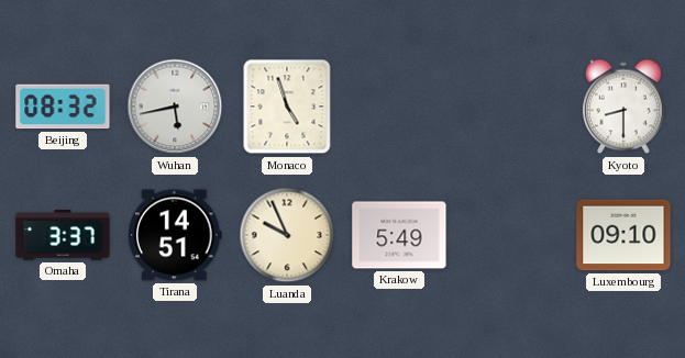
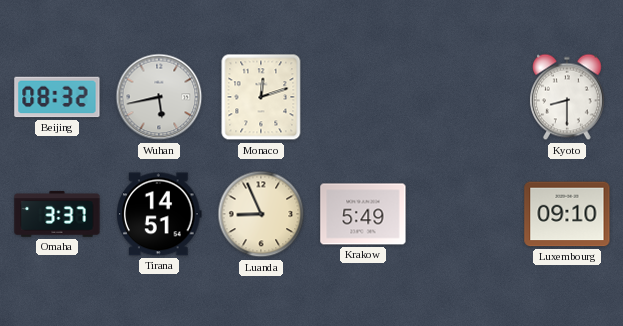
Monaco: 4:57 -> 12:12 (261, 97)
Luanda: 9:56 -> 8:56 (261, 214)
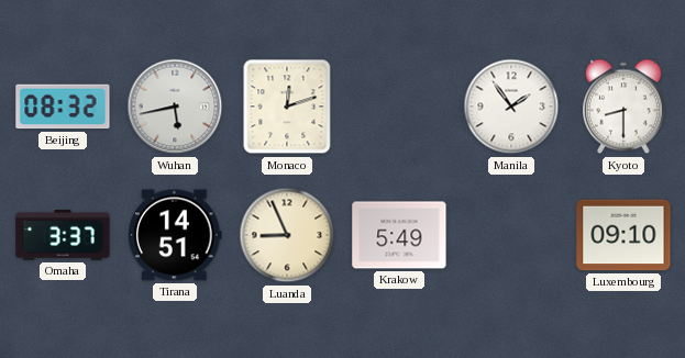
Manila: none -> 1:54 (511, 107)
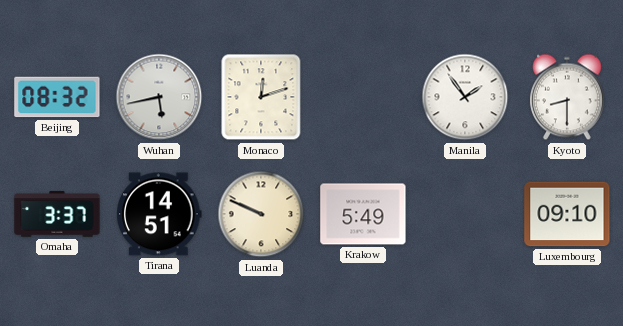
Luanda: 8:56 -> 9:49 (261, 214)
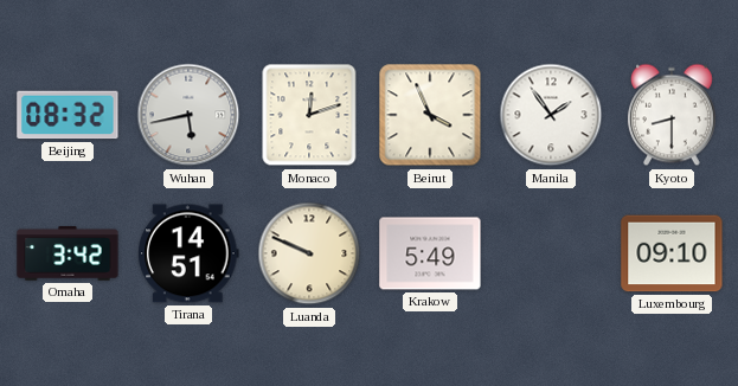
Beirut: none -> 3:56 (430, 115)
Omaha: 3:37 -> 3:42 (68, 253)
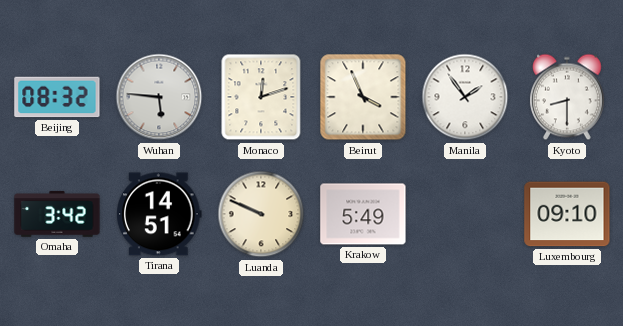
Wuhan: 5:43 -> 5:46 (159, 97)
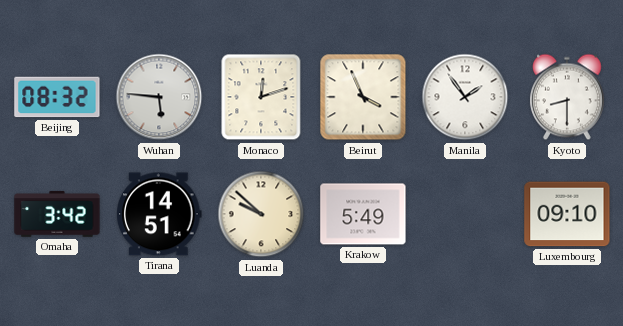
Luanda: 9:49 -> 9:52 (261, 214)
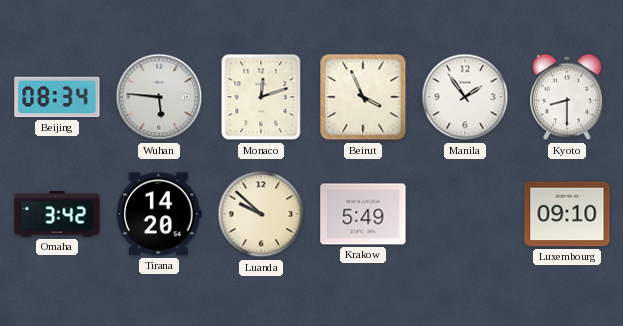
Beijing: 08:32 -> 08:34 (57, 97)
Tirana: 14:51 -> 14:20 (159, 214)
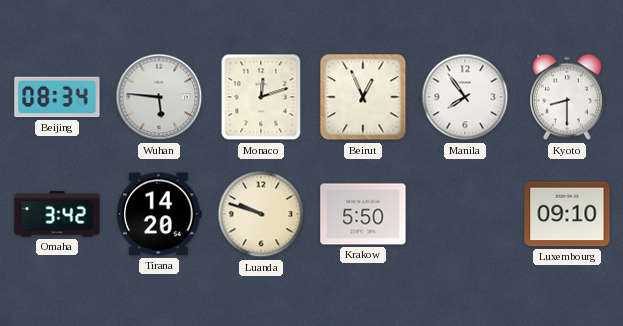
Beirut: 3:56 -> 12:56 (363, 97)
Manila: 1:54 -> 7:54 (465, 97)
Luanda: 9:52 -> 9:48 (261, 214)
Krakow: 5:49 -> 5:50 (363, 214)
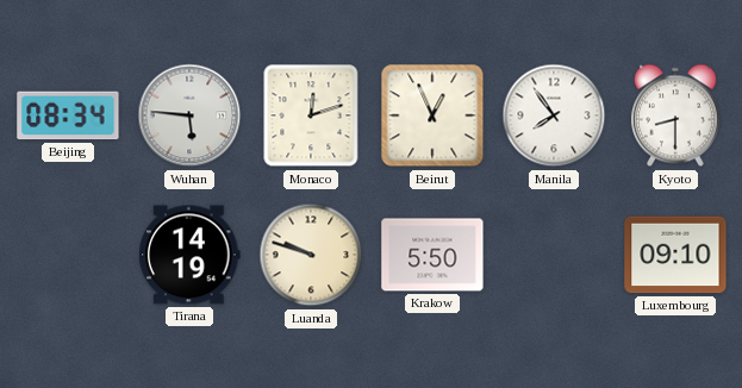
Omaha: 3:42 -> none (57, 214)
Tirana: 14:20 -> 14:19 (189, 255)
